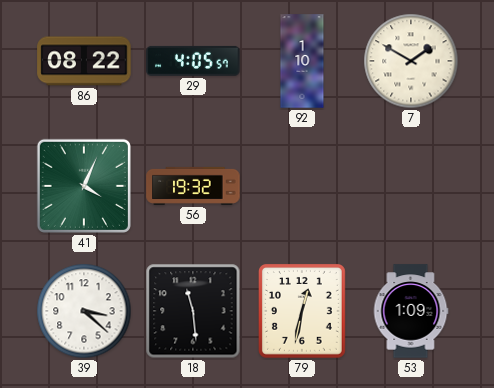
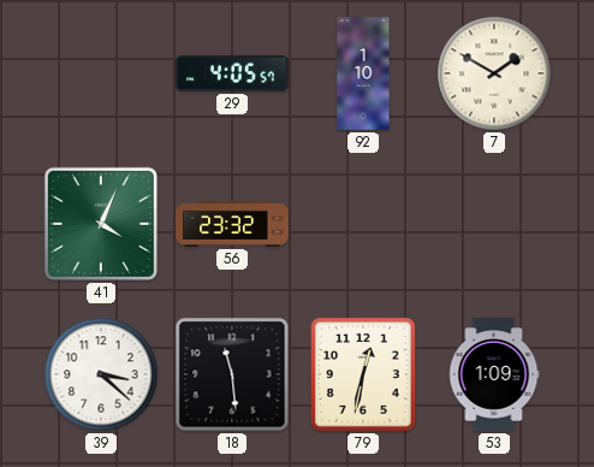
86: 08:22 -> none (84, 61)
56: 19:32 -> 23:32 (232, 224)
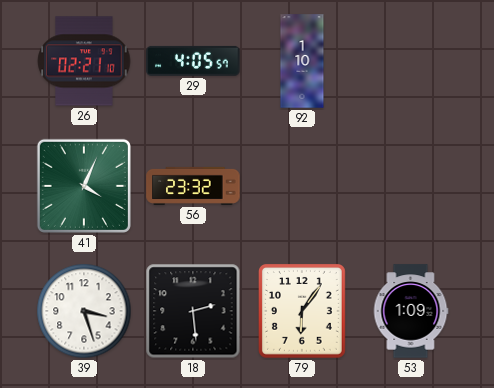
26: none -> 02:21 (84, 61)
7: 1:50 -> none (494, 73)
39: 3:22 -> 3:27 (84, 311)
18: 11:29 -> 2:29 (193, 311)
79: 12:32 -> 6:06 (302, 311)
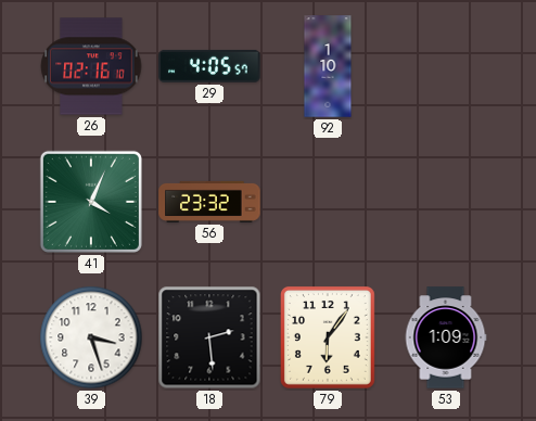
26: 02:21 -> 02:16 (91, 66)
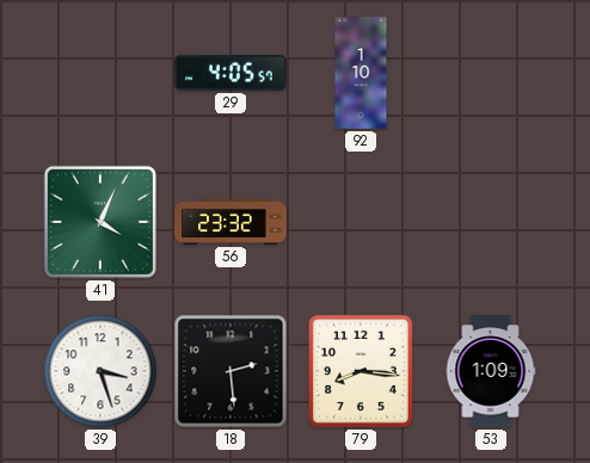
26: 02:16 -> none (91, 66)
79: 6:06 -> 8:16 (361, 371)
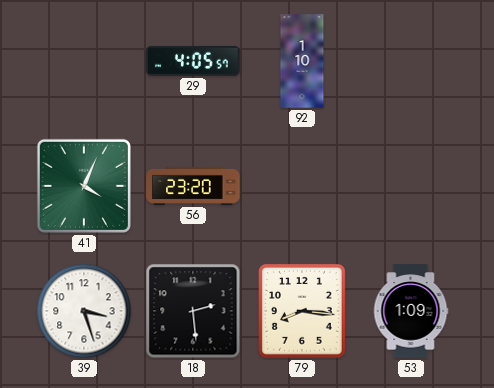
56: 23:32 -> 23:20 (193, 186)
